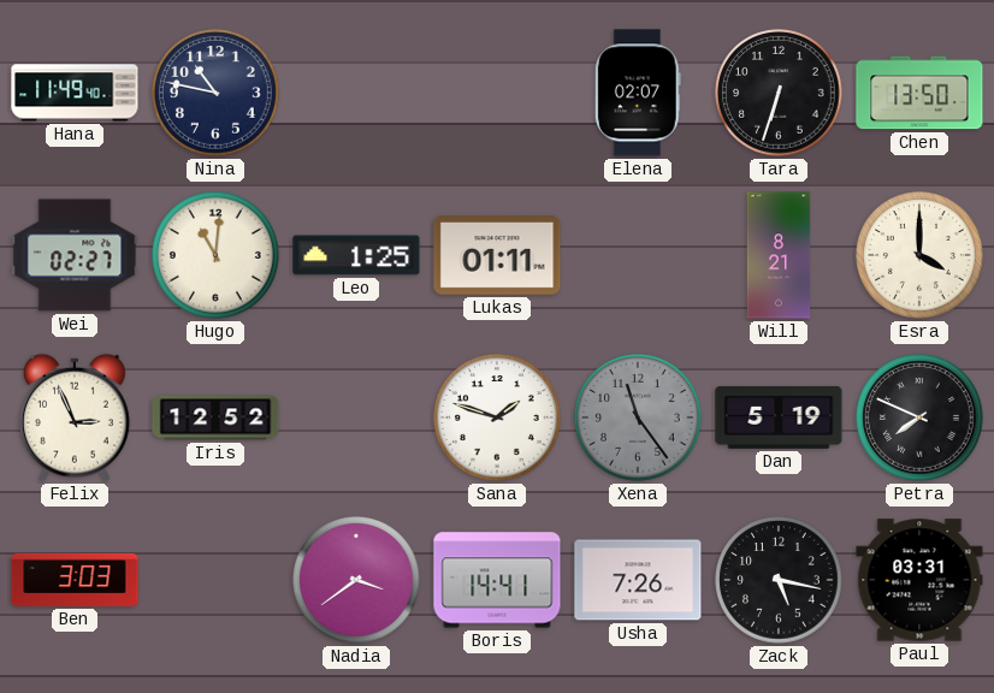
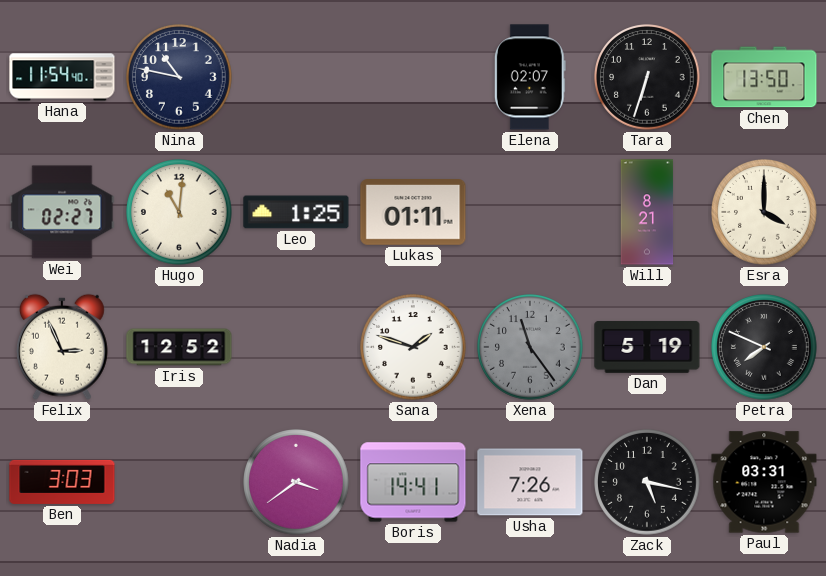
Hana: 11:49 -> 11:54 (62, 77)
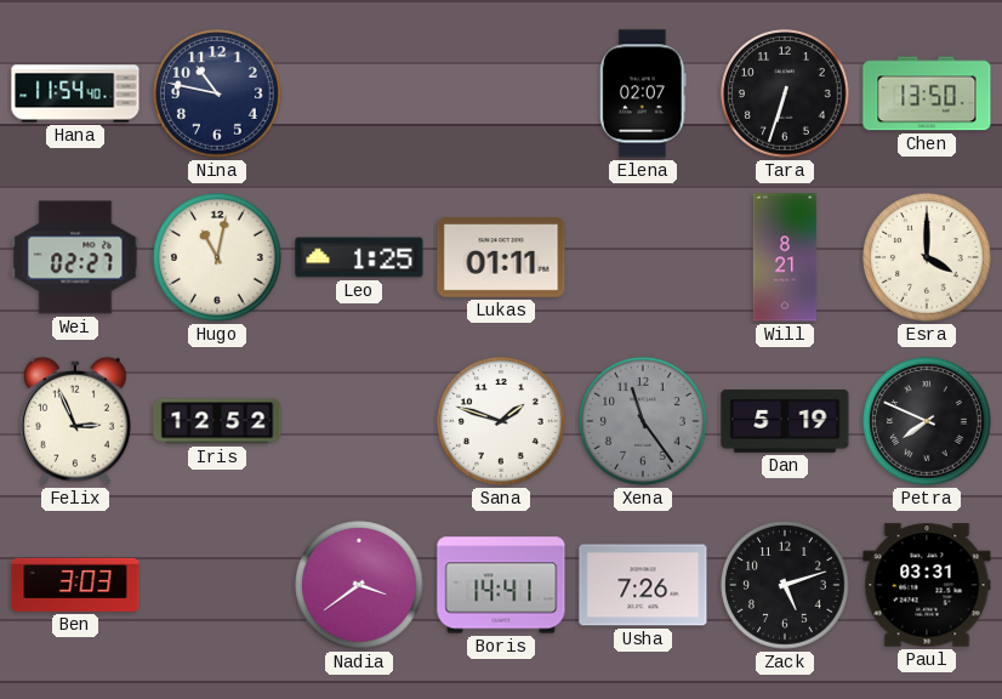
Hugo: 11:01 -> 11:02 (217, 257)
Zack: 5:17 -> 5:12 (785, 585)
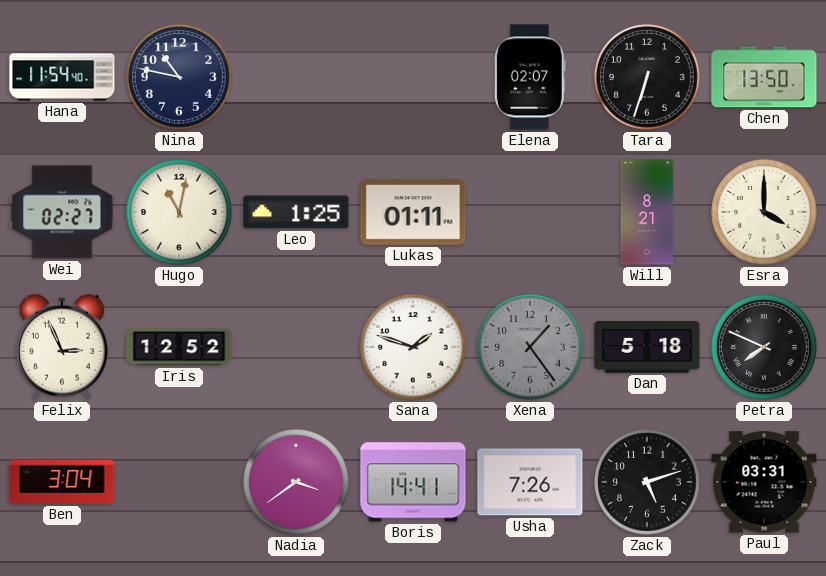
Xena: 11:24 -> 1:24 (530, 347)
Dan: 5:19 -> 5:18 (647, 347)
Ben: 3:03 -> 3:04 (62, 482)
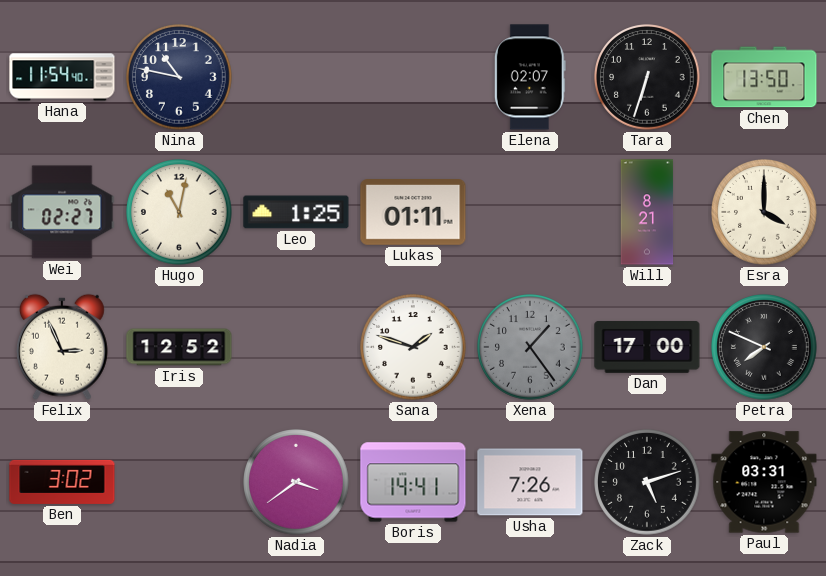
Dan: 5:18 -> 17:00 (647, 347)
Ben: 3:04 -> 3:02 (62, 482)
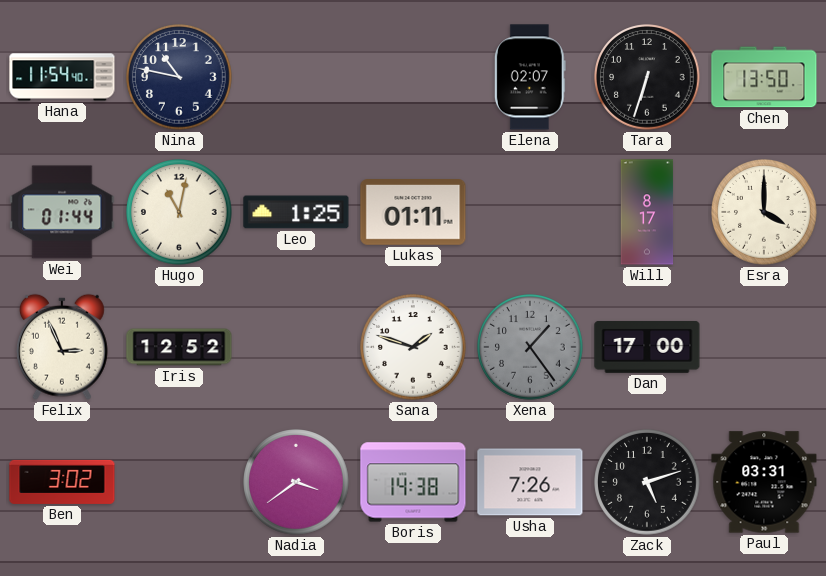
Wei: 02:27 -> 01:44 (62, 212)
Will: 8:21 -> 8:17 (647, 212)
Petra: 7:49 -> none (764, 347)
Boris: 14:41 -> 14:38 (413, 482)
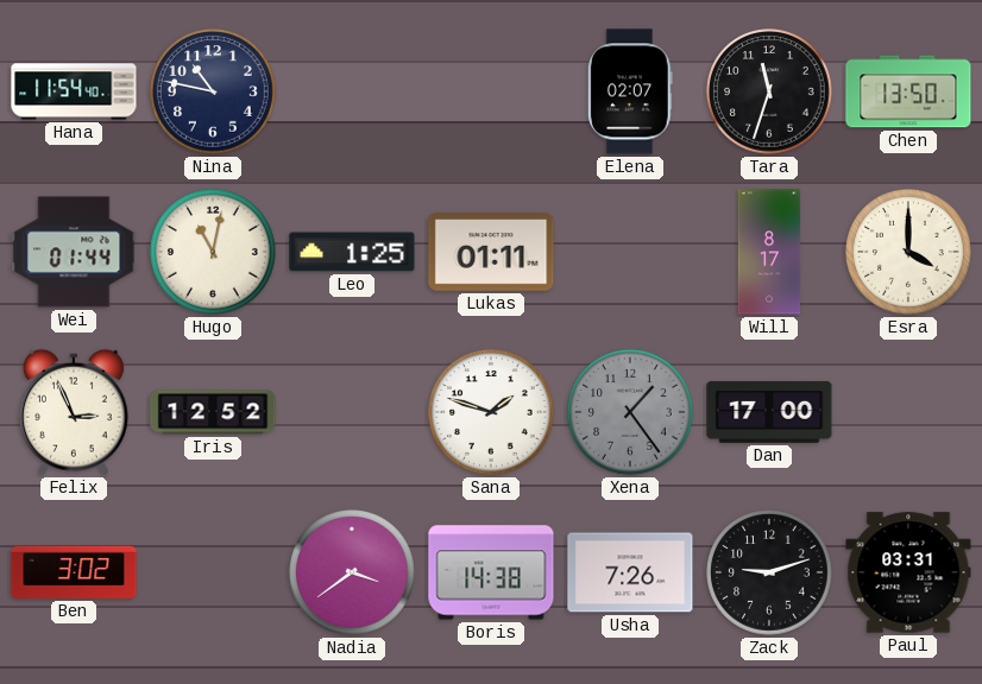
Tara: 6:33 -> 11:33 (769, 91)
Zack: 5:12 -> 9:12 (769, 572)
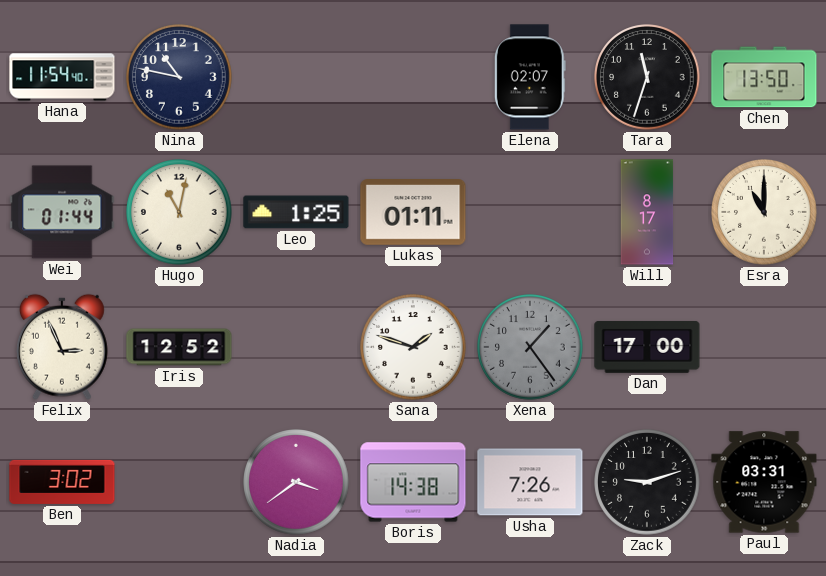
Esra: 4:00 -> 11:00 (764, 212)
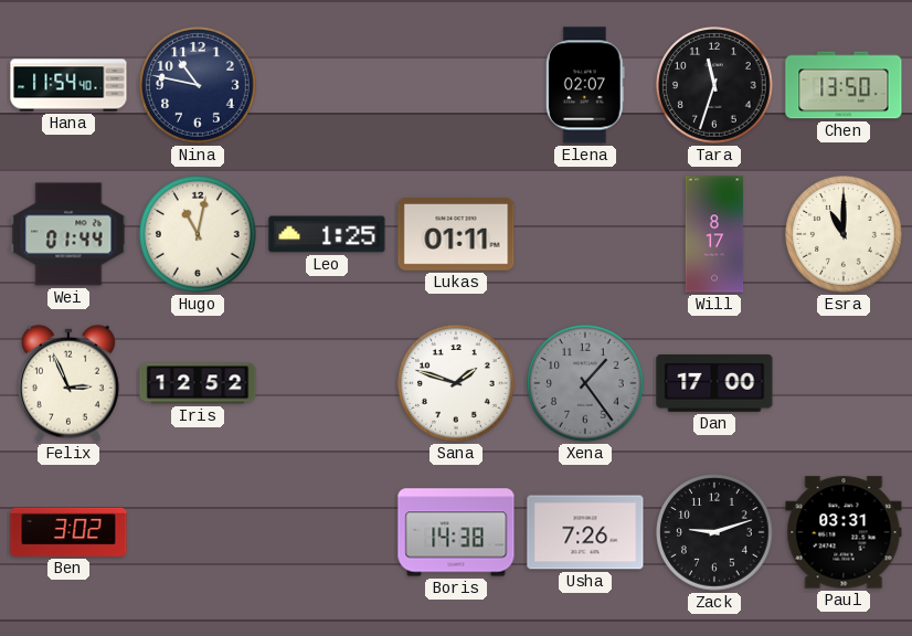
Nadia: 3:39 -> none (296, 482)
